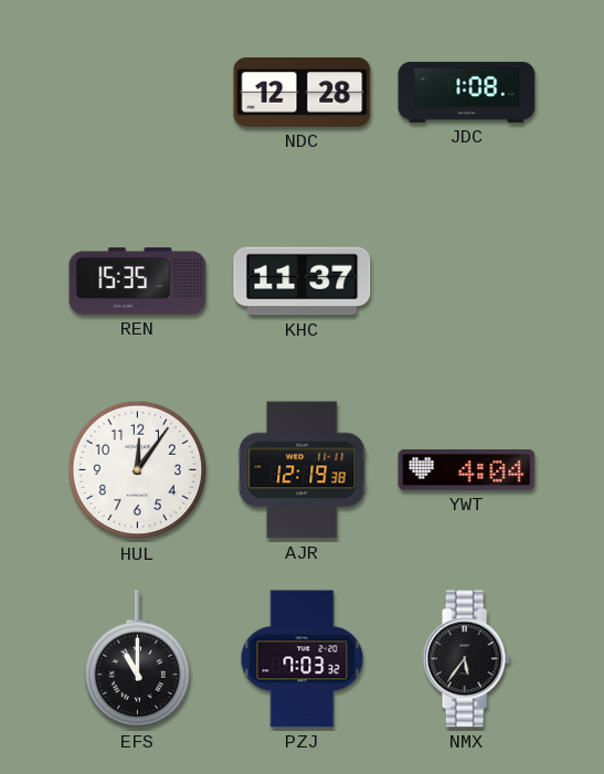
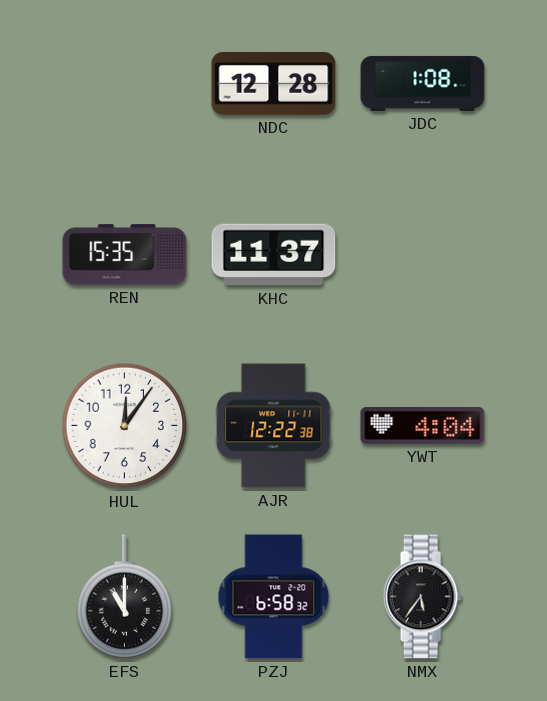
AJR: 12:19 -> 12:22 (274, 426)
PZJ: 7:03 -> 6:58 (274, 597)
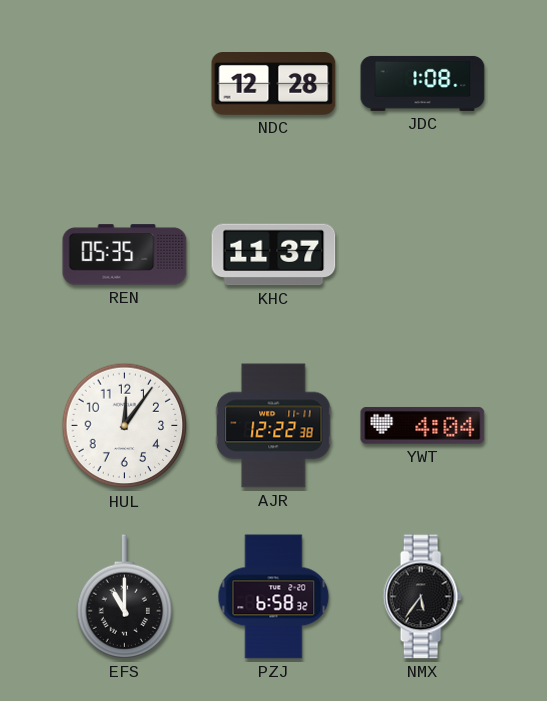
REN: 15:35 -> 05:35 (125, 255)
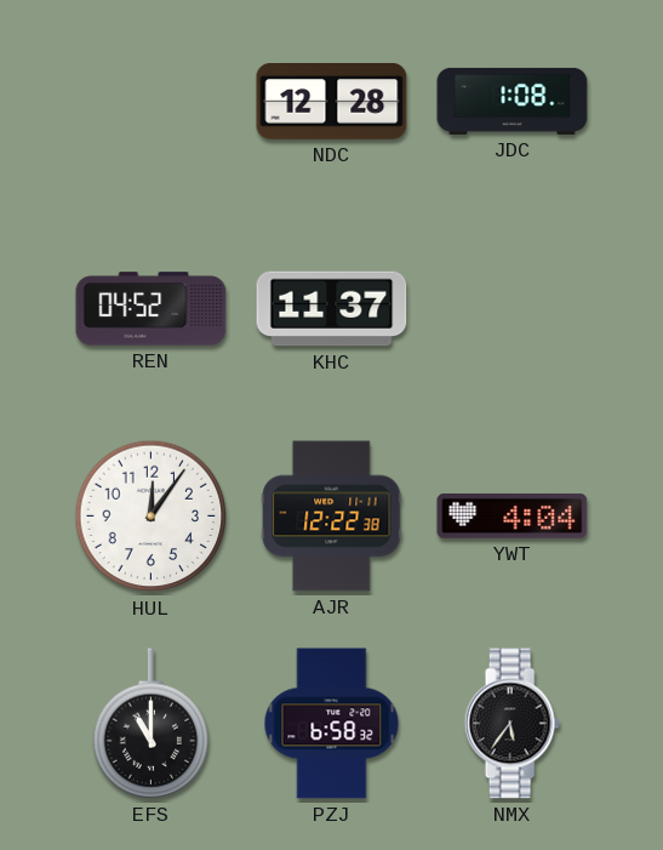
REN: 05:35 -> 04:52 (152, 309)
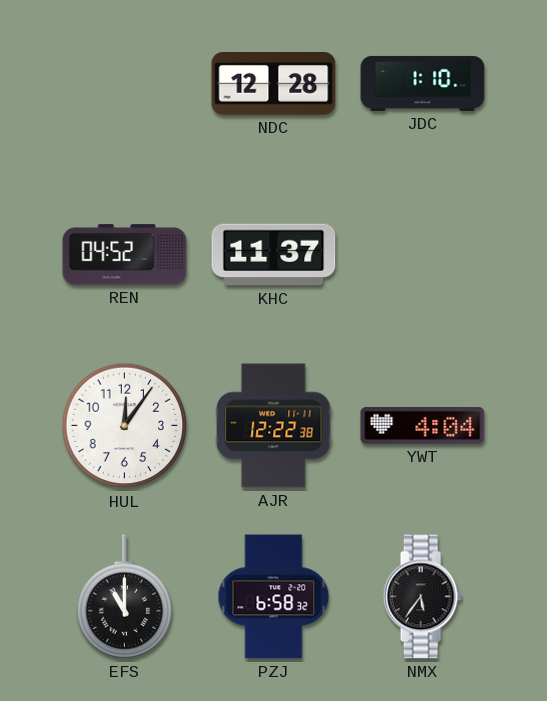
JDC: 1:08 -> 1:10 (423, 83)
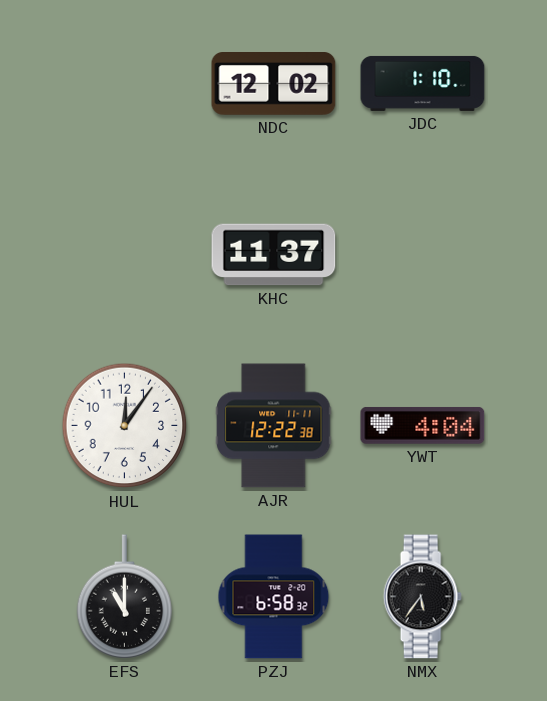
NDC: 12:28 -> 12:02 (274, 84)
REN: 04:52 -> none (125, 255)
